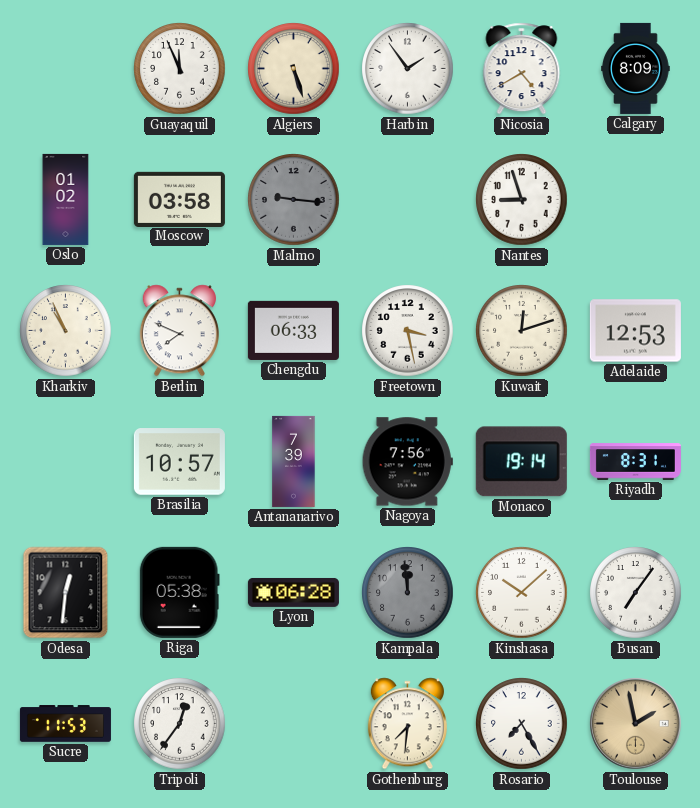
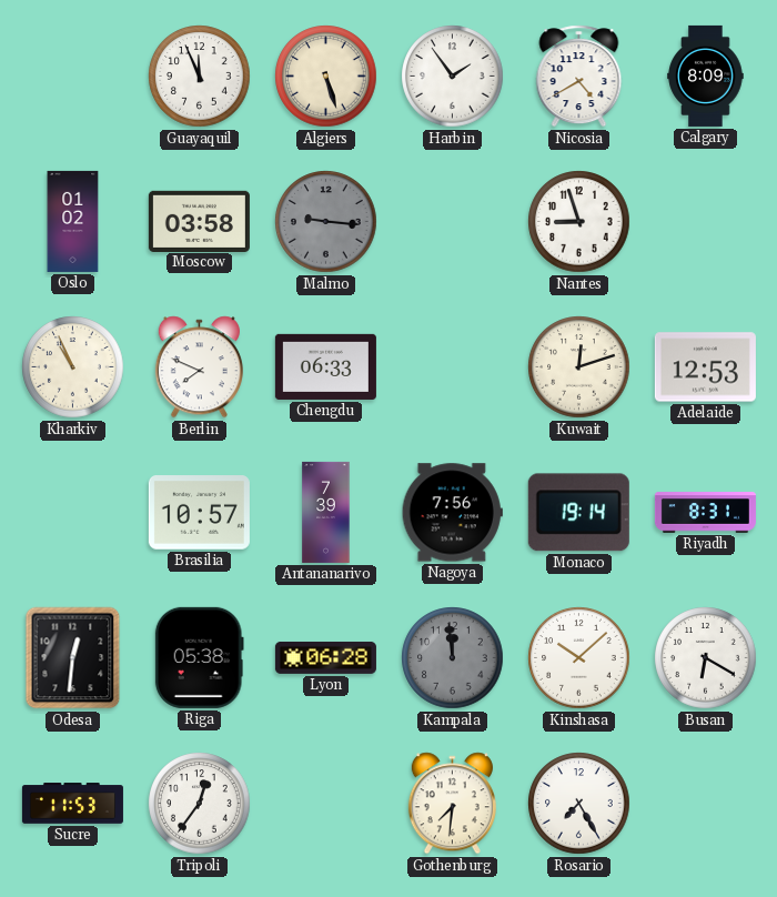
Freetown: 3:28 -> none (408, 331)
Busan: 7:06 -> 6:20 (706, 658)
Toulouse: 1:58 -> none (636, 724)
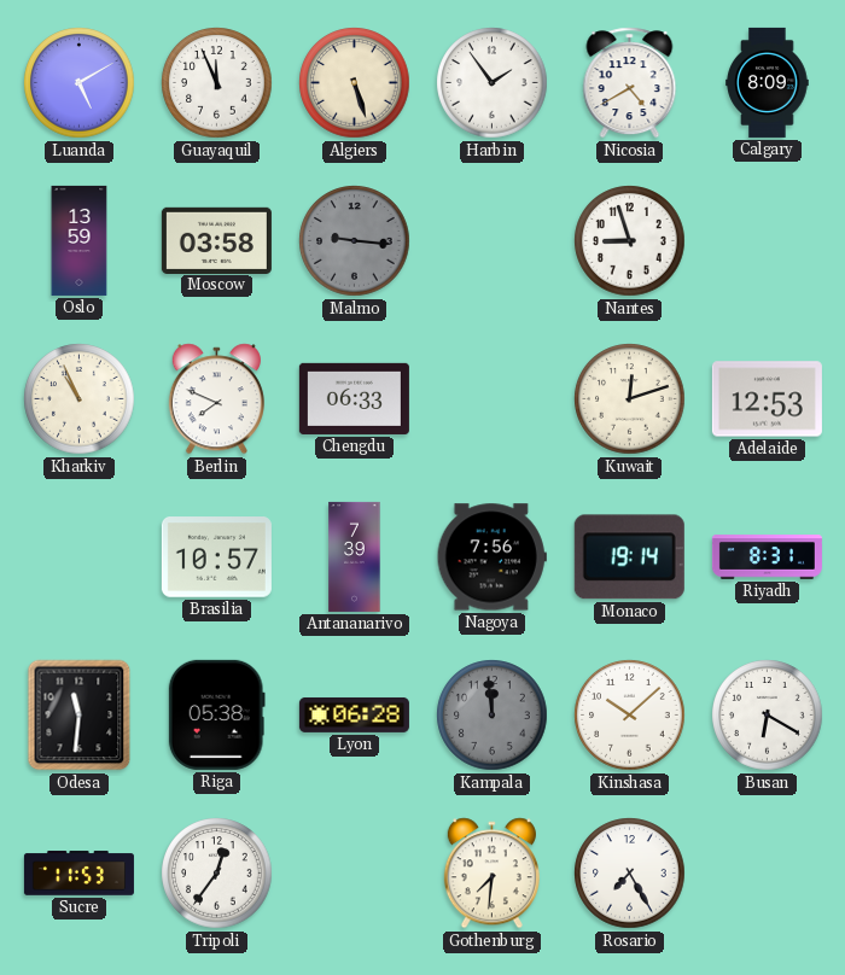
Luanda: none -> 5:10 (80, 83)
Oslo: 01:02 -> 13:59 (80, 240)
Odesa: 12:31 -> 11:31 (80, 716)
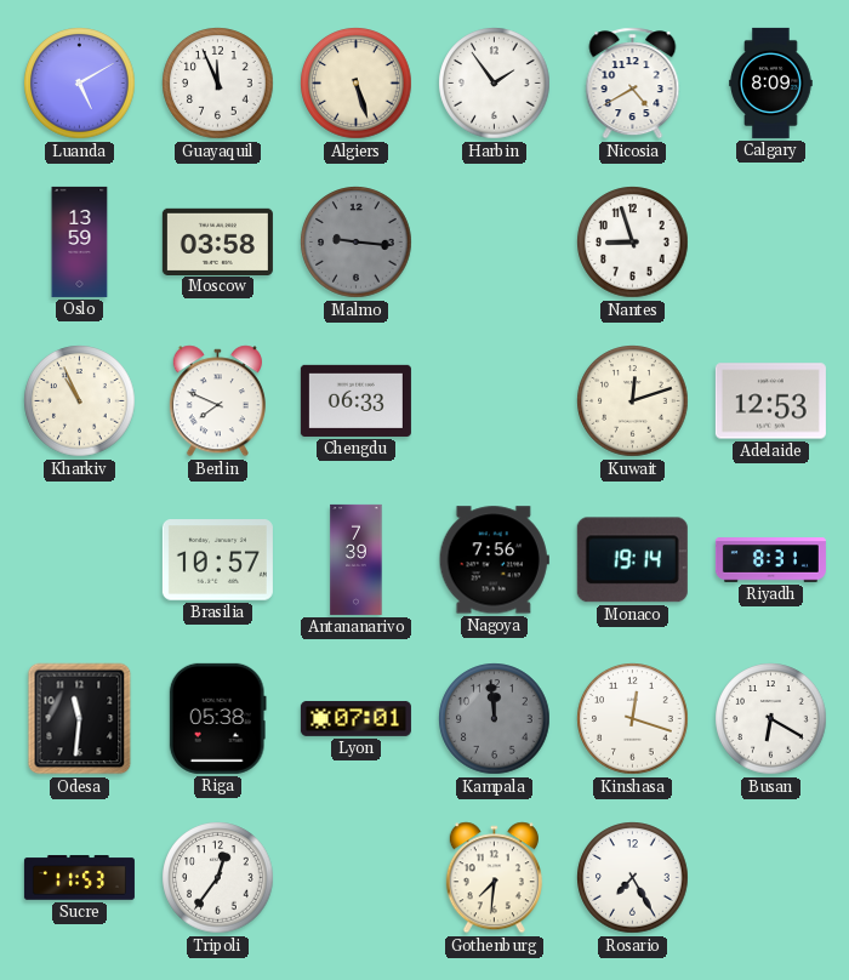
Lyon: 06:28 -> 07:01 (355, 718)
Kinshasa: 10:08 -> 12:18 (633, 719)
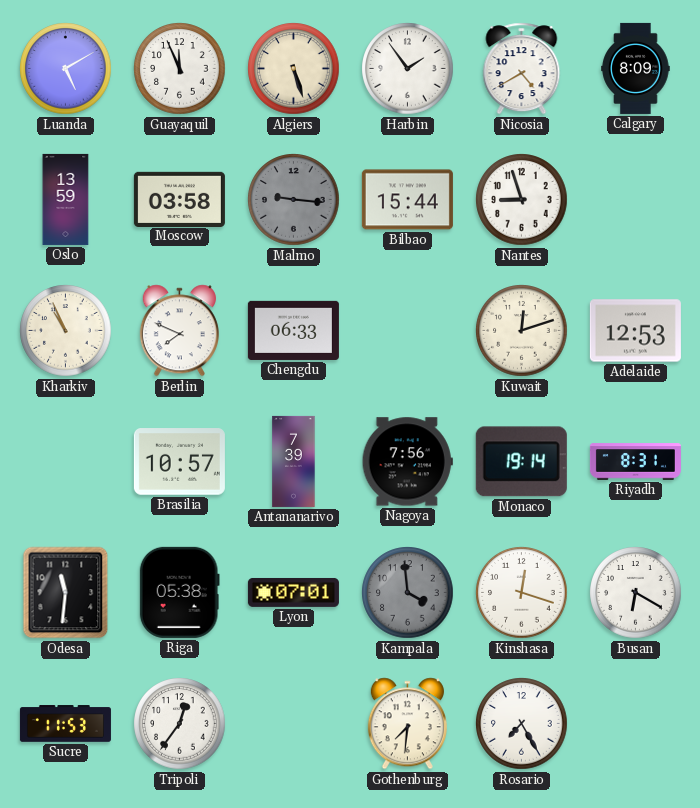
Bilbao: none -> 15:44 (407, 200)
Kampala: 11:59 -> 3:59 (408, 593)
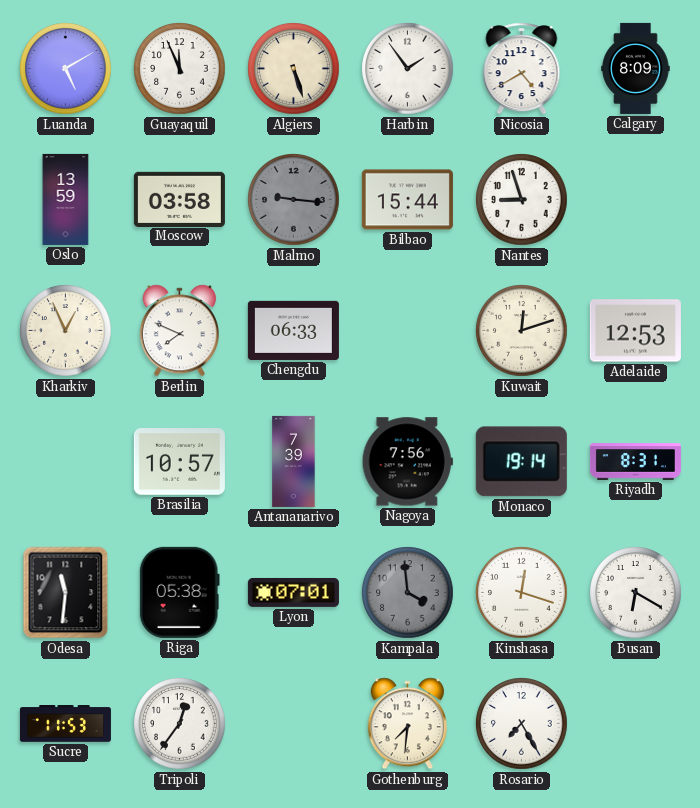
Kharkiv: 10:56 -> 12:56 (66, 331)
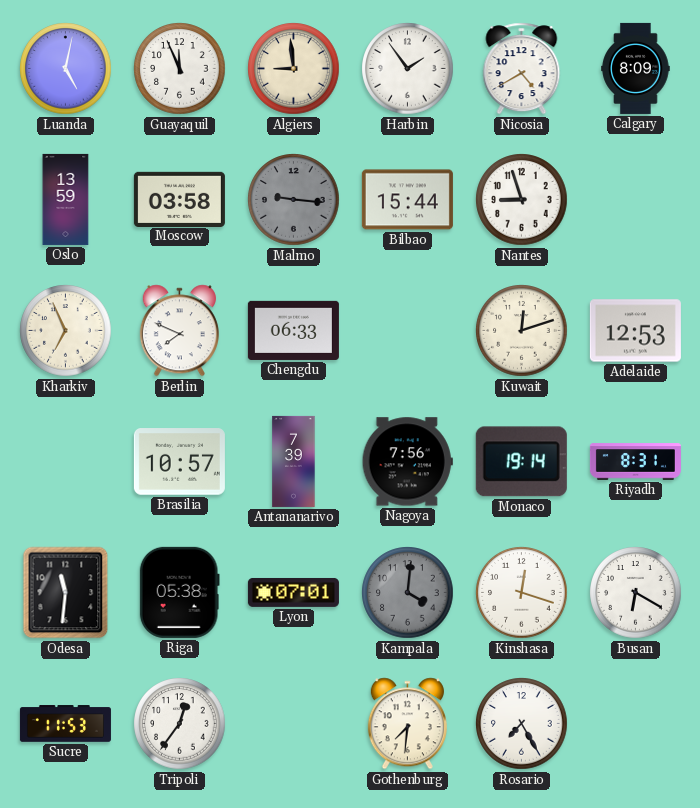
Luanda: 5:10 -> 5:02 (66, 69)
Algiers: 5:27 -> 8:59 (294, 69)
Kharkiv: 12:56 -> 6:56 (66, 331)
Kampala: 3:59 -> 4:01 (408, 593)
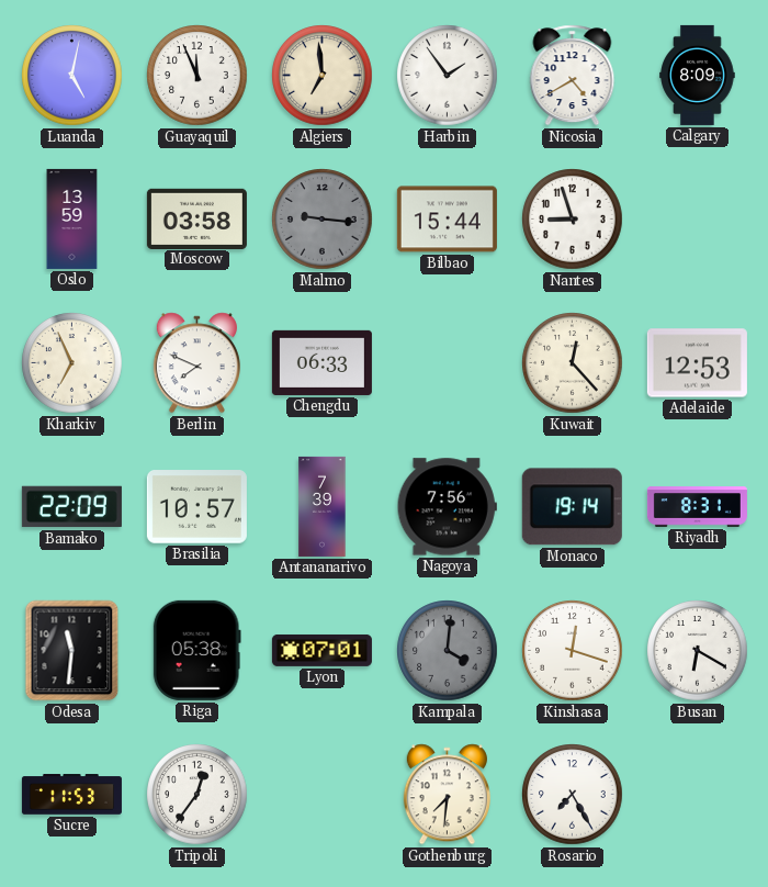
Algiers: 8:59 -> 6:59 (323, 76)
Kuwait: 12:12 -> 12:23 (573, 363)
Bamako: none -> 22:09 (71, 507)
